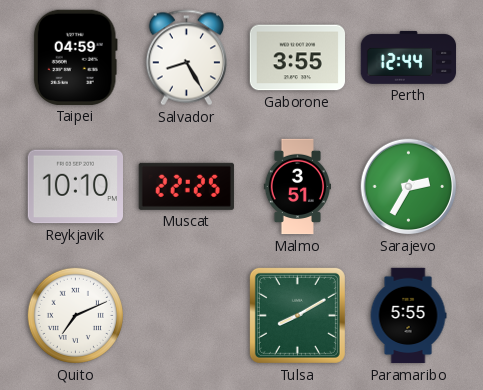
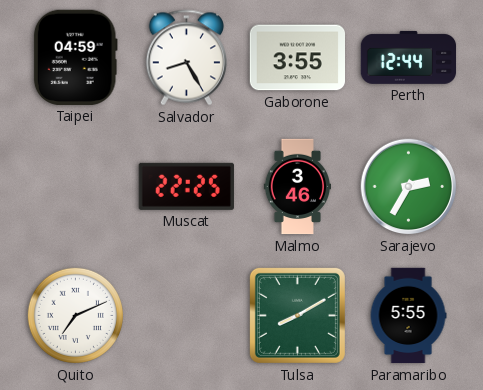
Reykjavik: 10:10 -> none (75, 187)
Malmo: 3:51 -> 3:46 (297, 187)
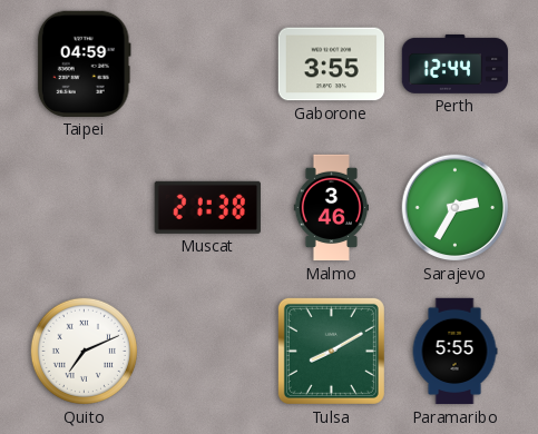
Salvador: 8:25 -> none (186, 58)
Muscat: 22:25 -> 21:38 (207, 207)
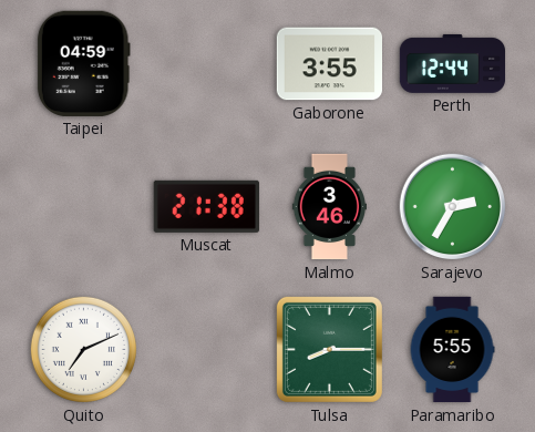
Tulsa: 8:10 -> 8:15 (329, 349)
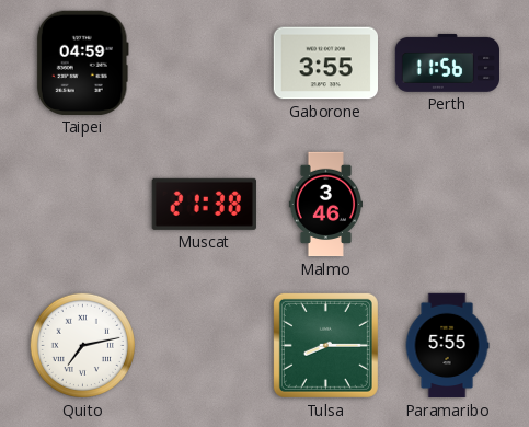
Perth: 12:44 -> 11:56 (448, 62)
Sarajevo: 2:35 -> none (453, 207)
Quito: 7:11 -> 7:13 (82, 345)
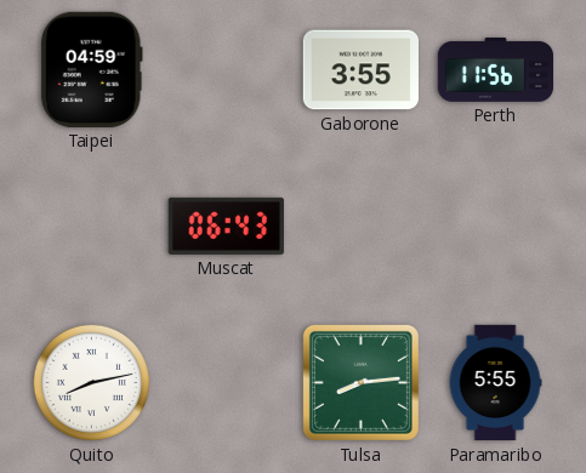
Muscat: 21:38 -> 06:43 (226, 226)
Malmo: 3:46 -> none (325, 205)
Quito: 7:13 -> 8:13 (91, 382)
Tulsa: 8:15 -> 8:14 (360, 382)
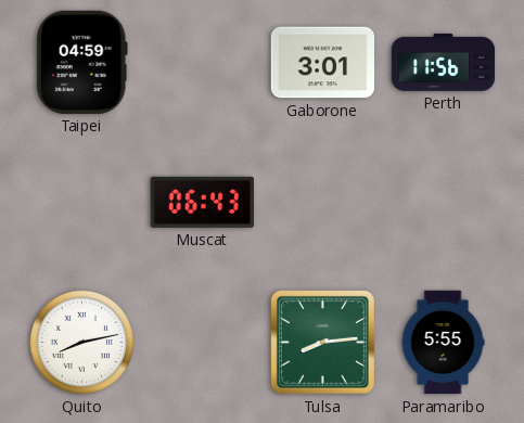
Gaborone: 3:55 -> 3:01 (322, 63)
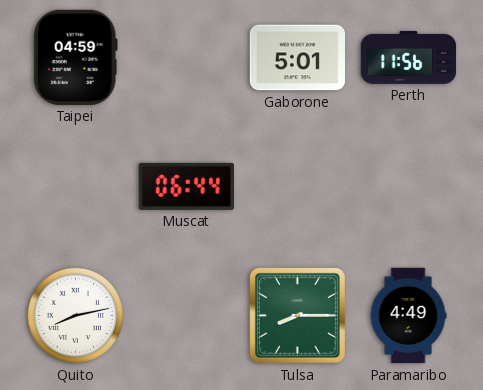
Gaborone: 3:01 -> 5:01 (297, 58)
Muscat: 06:43 -> 06:44 (186, 186)
Tulsa: 8:14 -> 8:15 (297, 315)
Paramaribo: 5:55 -> 4:49 (408, 316)
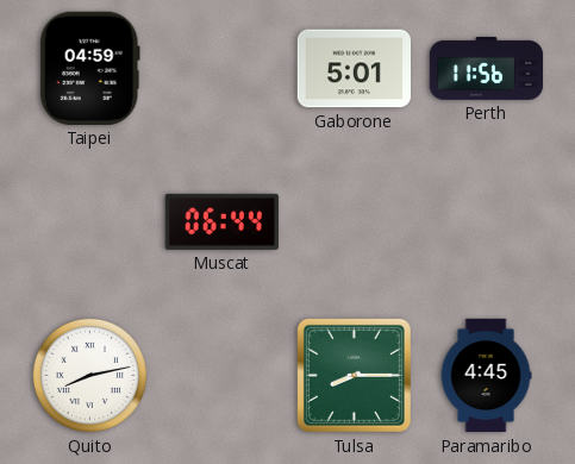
Paramaribo: 4:49 -> 4:45 (486, 376)
